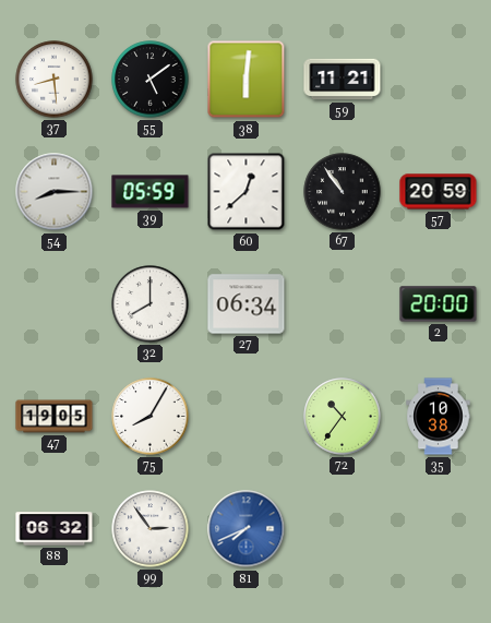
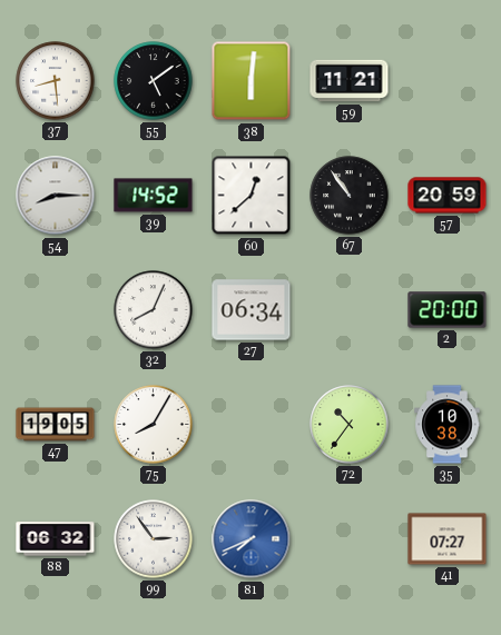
39: 05:59 -> 14:52 (154, 196)
32: 8:00 -> 8:04 (154, 310)
41: none -> 07:27 (448, 539)
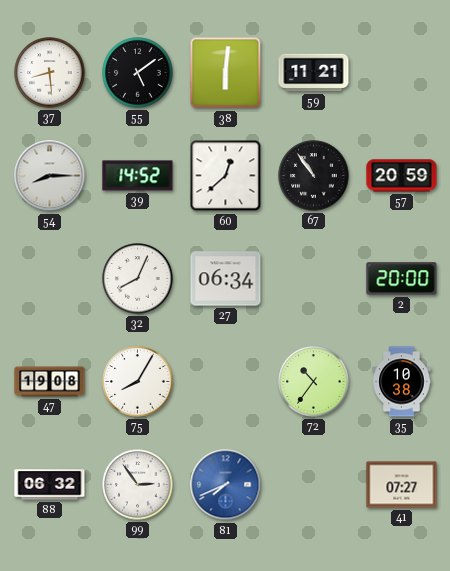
47: 19:05 -> 19:08 (50, 382)
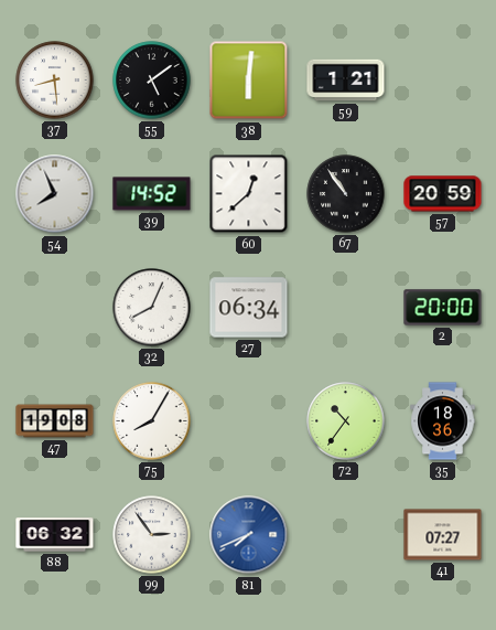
59: 11:21 -> 1:21 (346, 81)
54: 8:15 -> 7:56 (55, 194)
35: 10:38 -> 18:36 (443, 421)
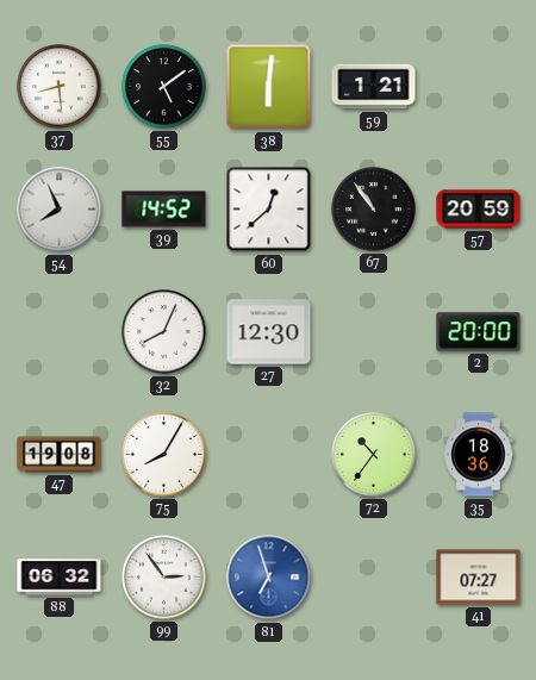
27: 06:34 -> 12:30 (269, 332)
81: 7:41 -> 6:57 (269, 578)
